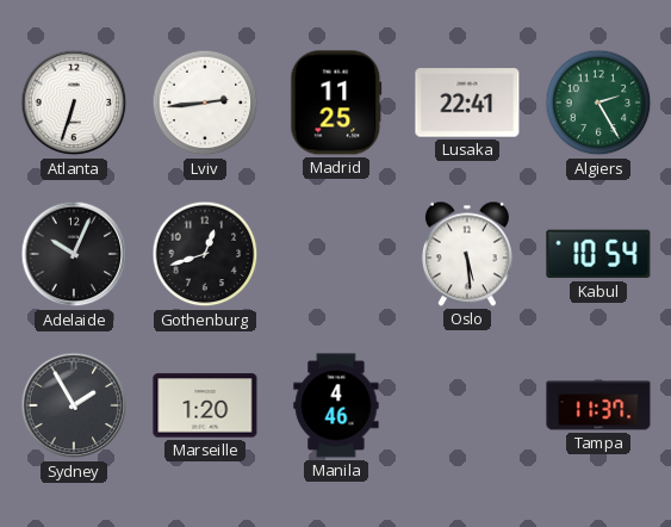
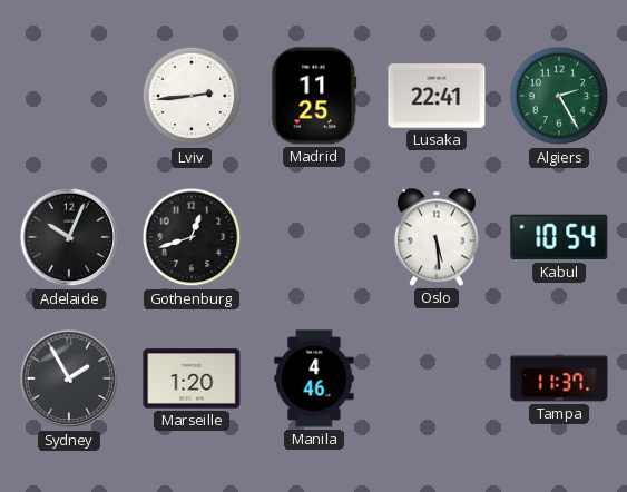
Atlanta: 6:33 -> none (74, 103)
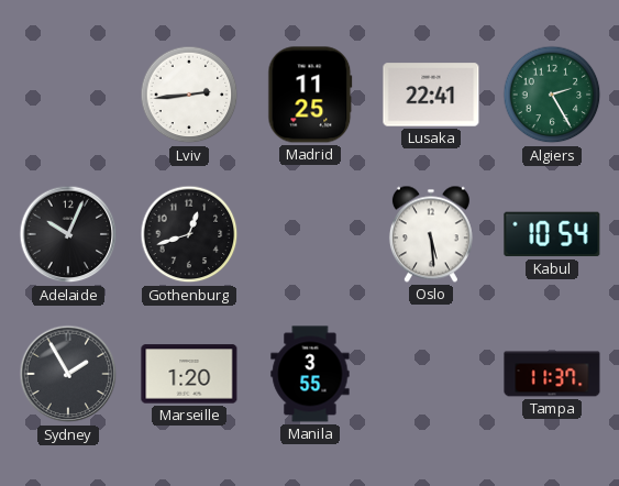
Manila: 4:46 -> 3:55 (310, 374)
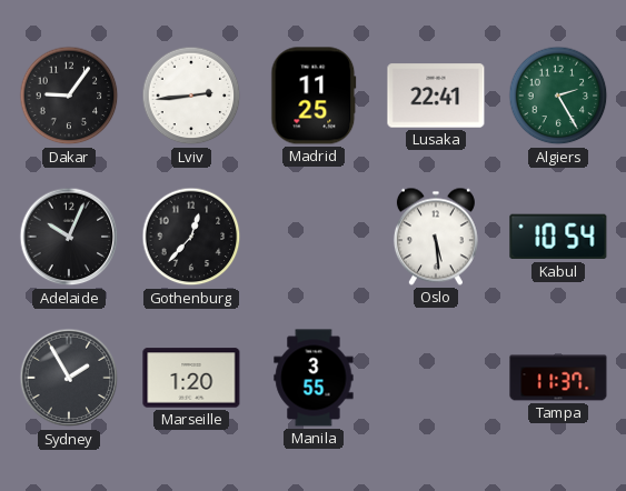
Dakar: none -> 9:06 (69, 96)
Gothenburg: 12:42 -> 12:37 (191, 237)
